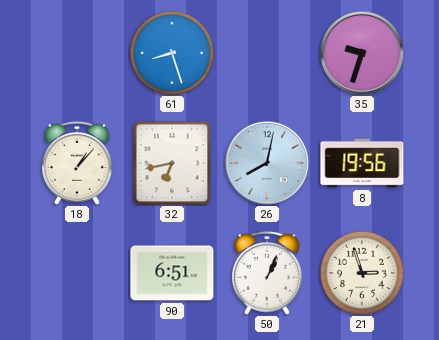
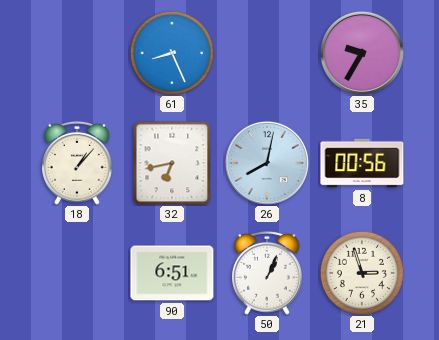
61: 8:27 -> 8:26 (171, 52)
35: 9:33 -> 9:35 (362, 53)
8: 19:56 -> 00:56 (362, 163)
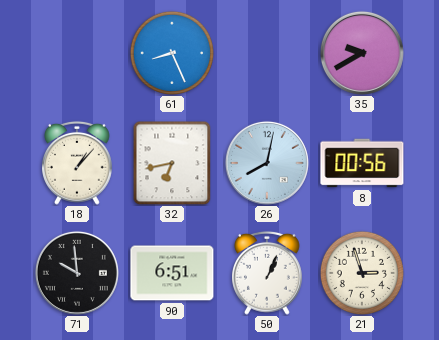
35: 9:35 -> 9:40 (362, 53)
71: none -> 9:59 (77, 273)
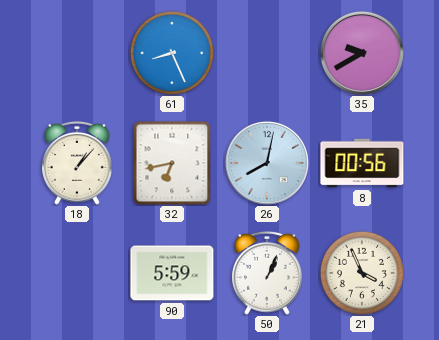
71: 9:59 -> none (77, 273)
90: 6:51 -> 5:59 (172, 273)
21: 2:57 -> 3:56 (361, 272)
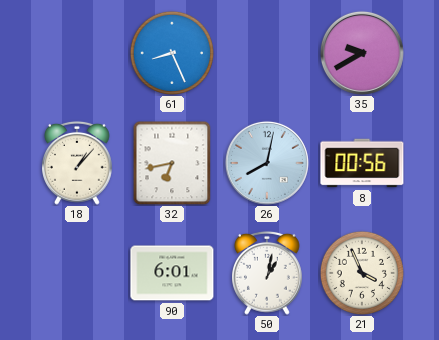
90: 5:59 -> 6:01 (172, 273)
50: 1:04 -> 1:02 (268, 273)
